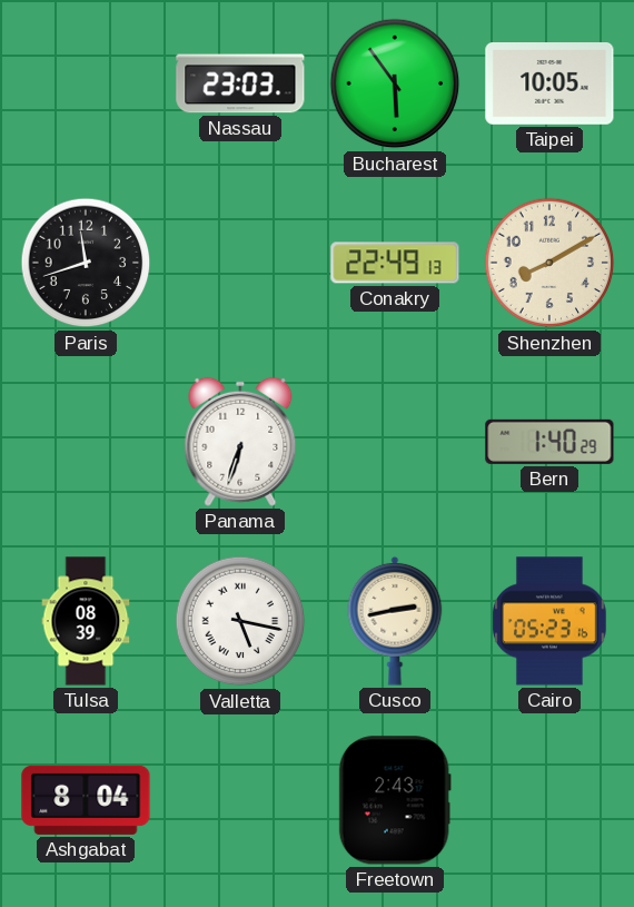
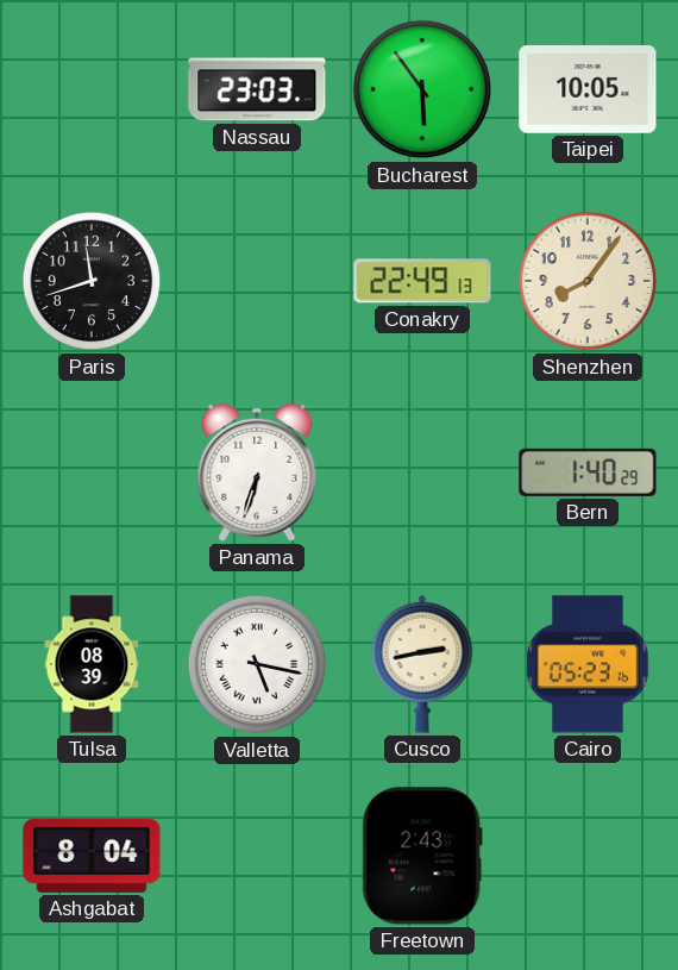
Shenzhen: 8:10 -> 8:06 (588, 281)
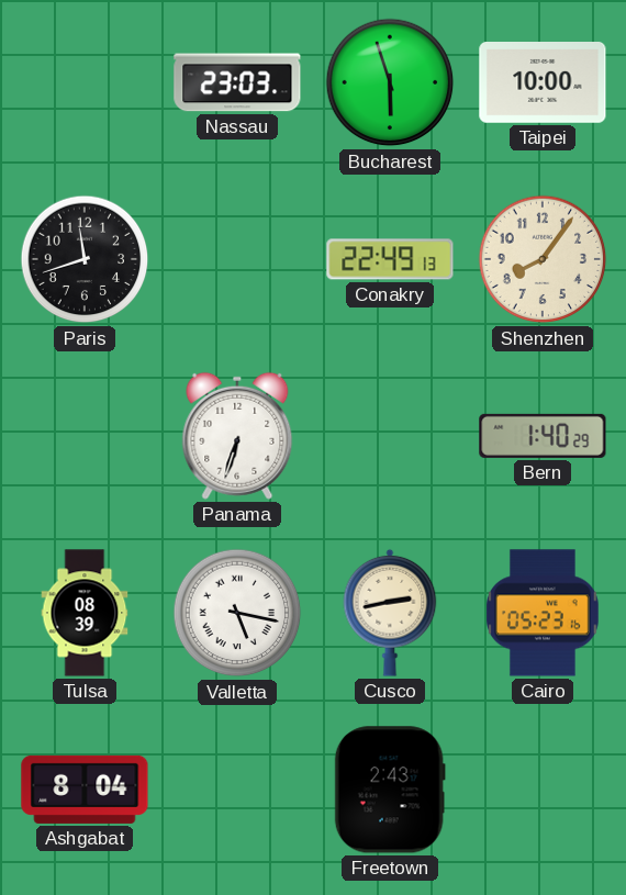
Bucharest: 5:54 -> 5:57 (390, 82)
Taipei: 10:05 -> 10:00 (543, 83)
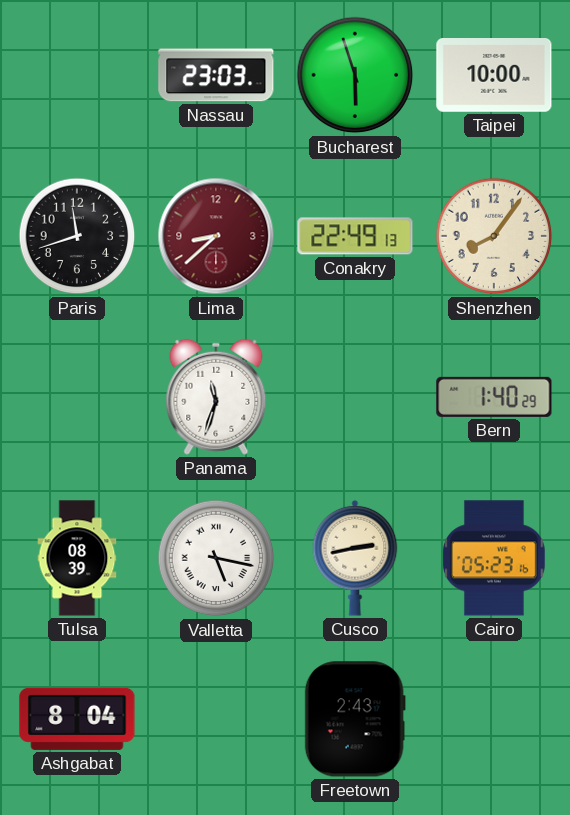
Lima: none -> 8:38 (216, 236)
Panama: 6:33 -> 11:33 (216, 397)
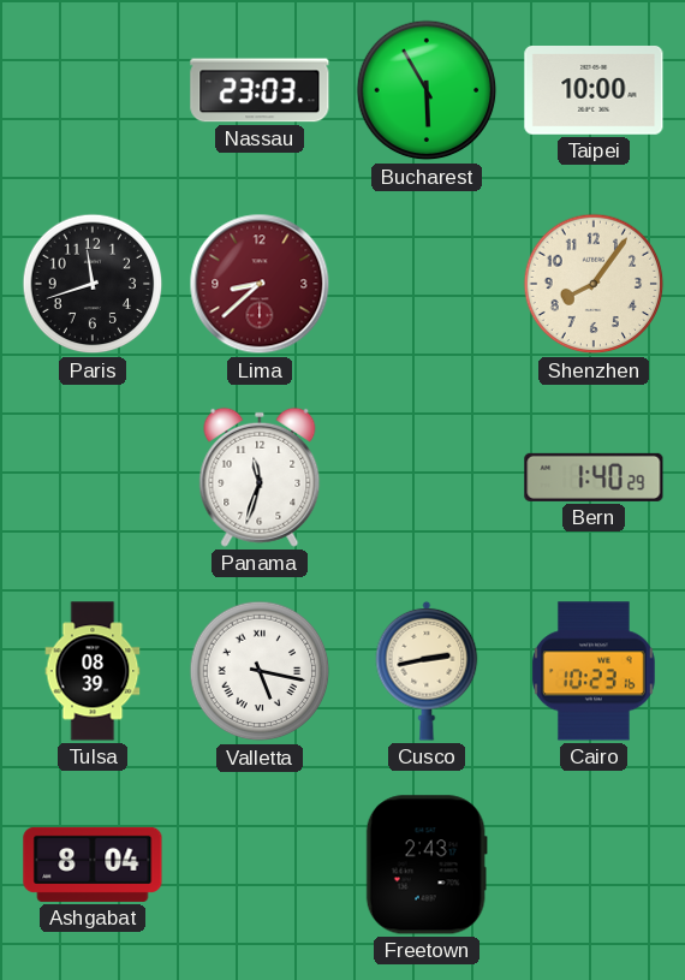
Bucharest: 5:57 -> 5:55 (427, 90)
Conakry: 22:49 -> none (355, 236)
Cairo: 05:23 -> 10:23 (594, 671)
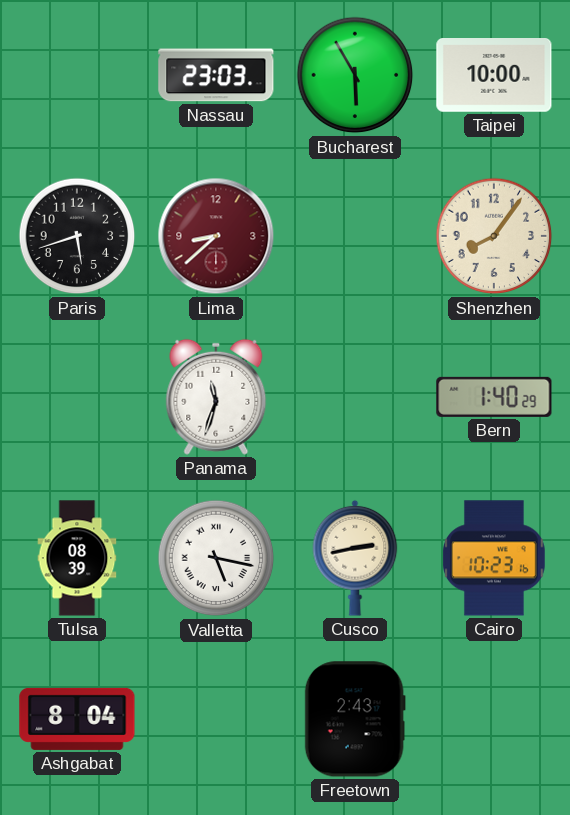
Paris: 11:42 -> 5:42 (77, 236)
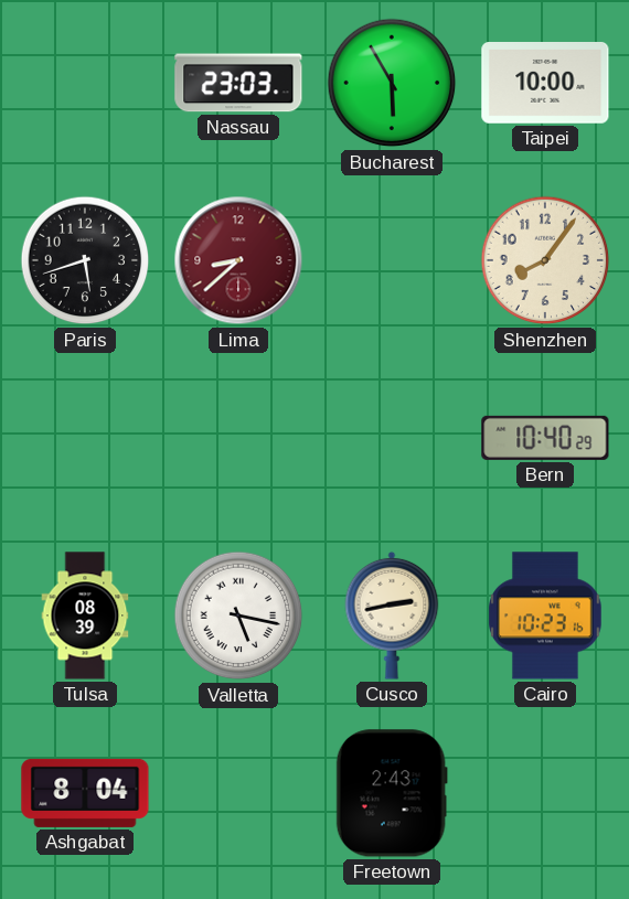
Panama: 11:33 -> none (216, 397)
Bern: 1:40 -> 10:40 (545, 438)
